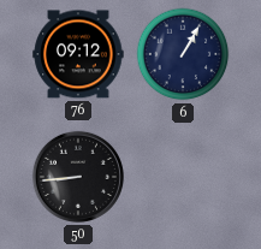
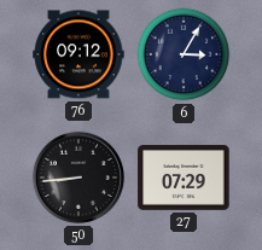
6: 1:05 -> 3:05 (184, 54)
27: none -> 07:29 (184, 178)
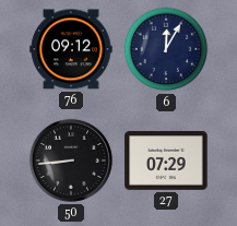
6: 3:05 -> 12:05 (166, 49)
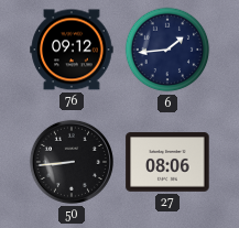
6: 12:05 -> 1:44 (167, 50)
27: 07:29 -> 08:06 (167, 162)
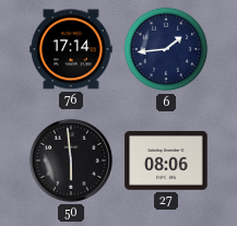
76: 09:12 -> 17:14 (71, 49)
50: 8:44 -> 5:59 (71, 160)
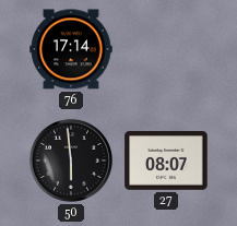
6: 1:44 -> none (166, 49)
27: 08:06 -> 08:07 (166, 160)
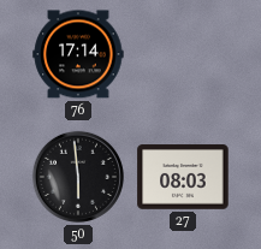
27: 08:07 -> 08:03 (183, 177)
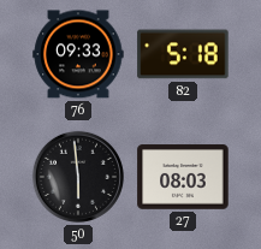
76: 17:14 -> 09:33 (78, 54)
82: none -> 5:18 (183, 54)
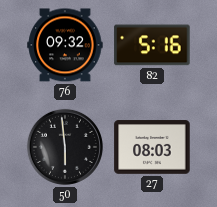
76: 09:33 -> 09:32 (65, 45)
82: 5:18 -> 5:16 (152, 45)
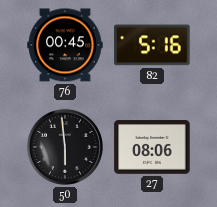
76: 09:32 -> 00:45 (65, 45)
27: 08:03 -> 08:06 (152, 147)
